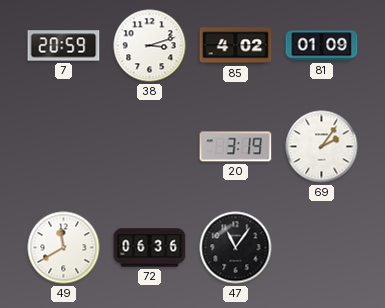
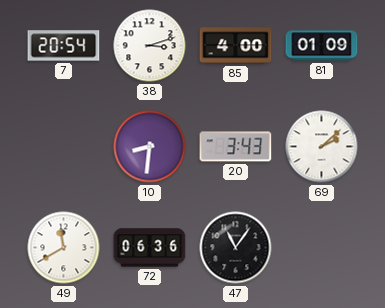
7: 20:59 -> 20:54 (64, 46)
85: 4:02 -> 4:00 (236, 46)
10: none -> 8:31 (150, 147)
20: 3:19 -> 3:43 (236, 147)
69: 2:06 -> 2:08 (322, 147)
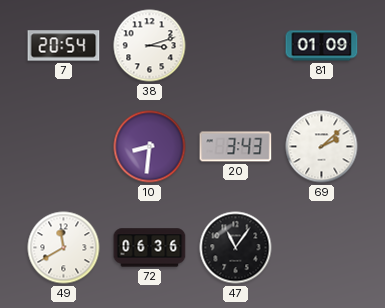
85: 4:00 -> none (236, 46)
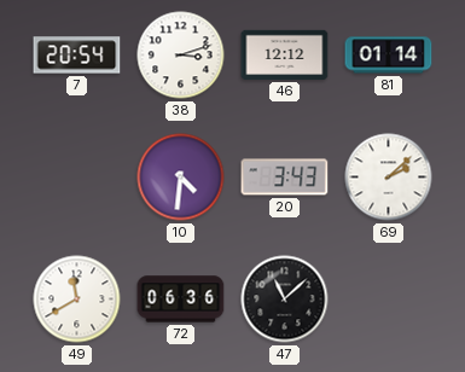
46: none -> 12:12 (285, 54)
81: 01:09 -> 01:14 (389, 56)
10: 8:31 -> 4:31 (181, 178)
47: 11:06 -> 11:08 (285, 300)
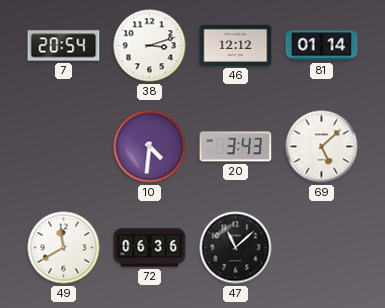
69: 2:08 -> 5:08 (322, 147)
